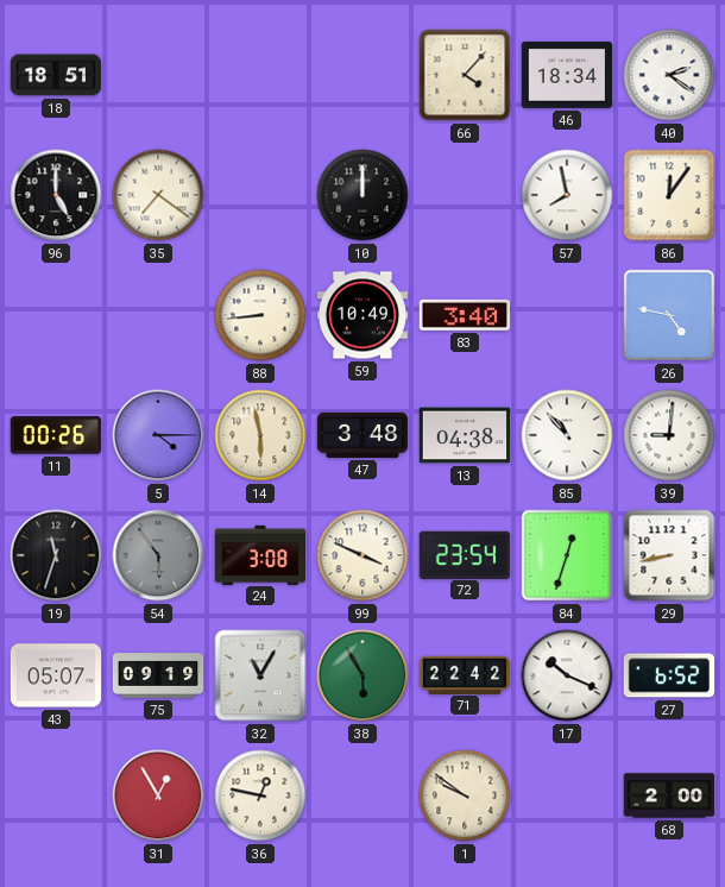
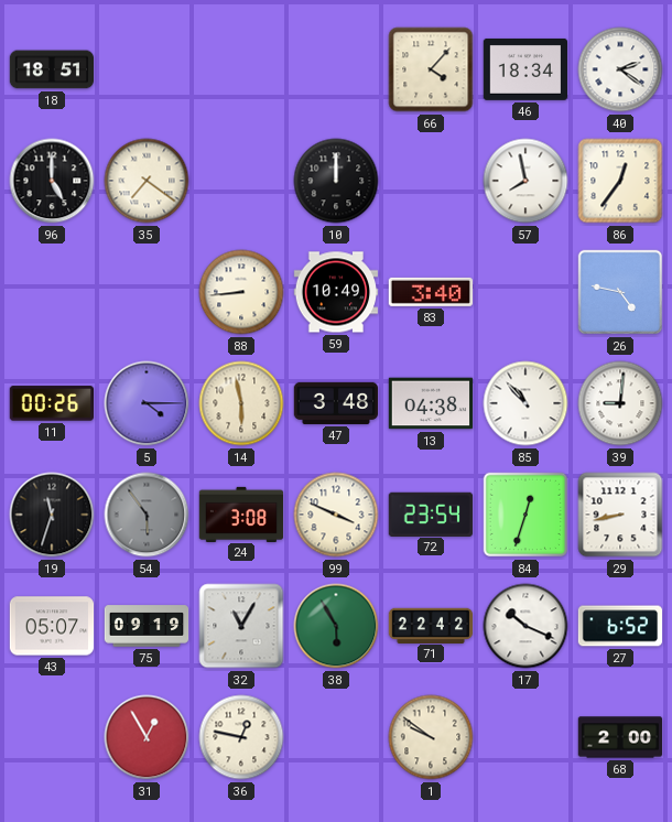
86: 12:06 -> 12:36 (620, 181)
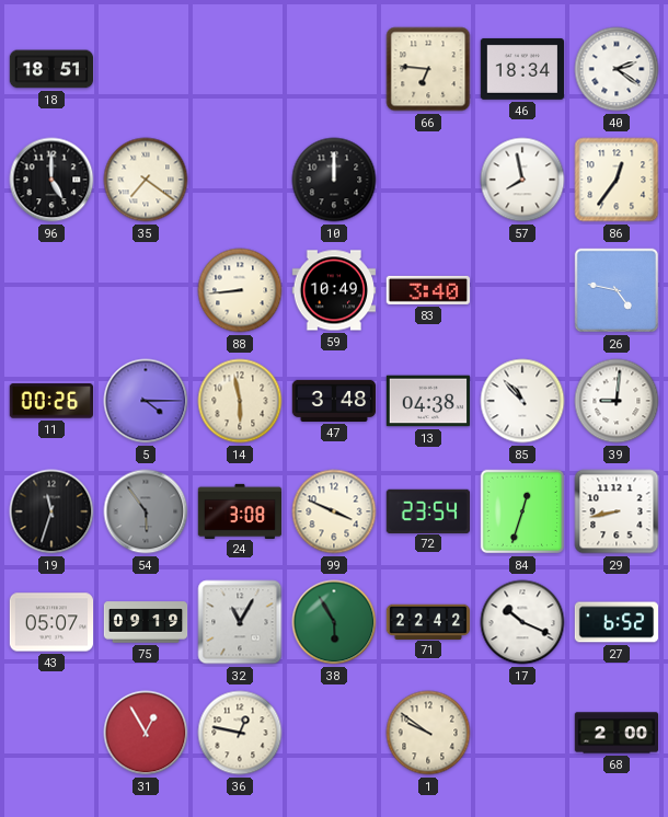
66: 4:07 -> 6:46 (428, 69)
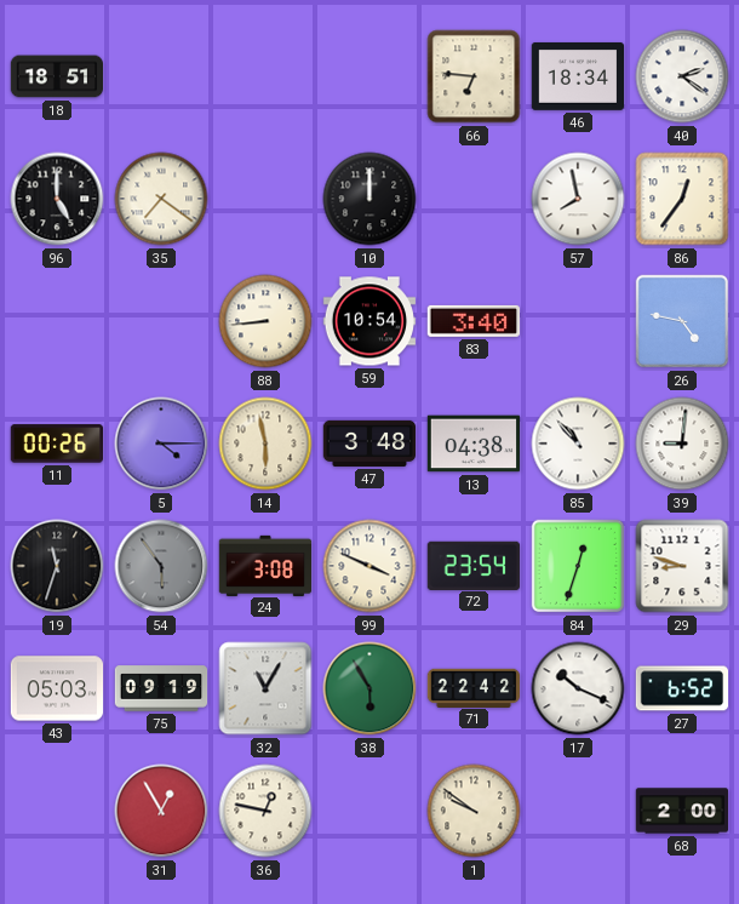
59: 10:49 -> 10:54 (368, 321)
29: 8:43 -> 8:48 (682, 566)
43: 05:07 -> 05:03 (57, 688)
